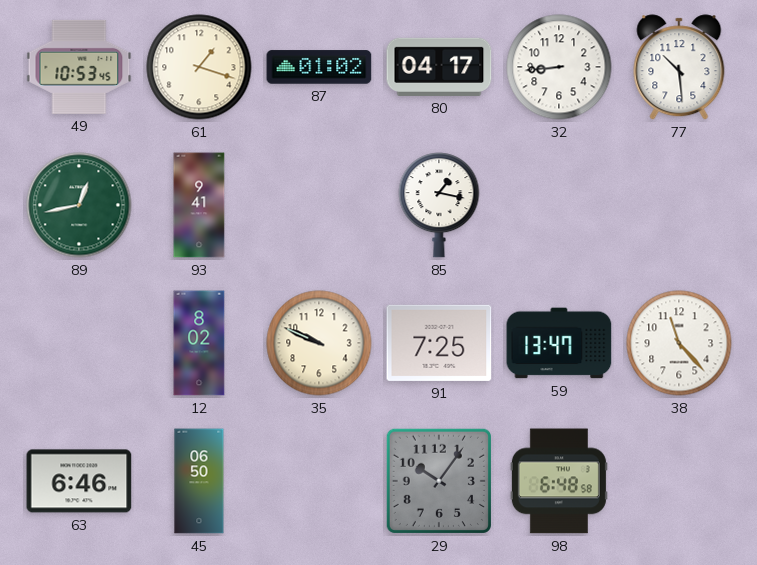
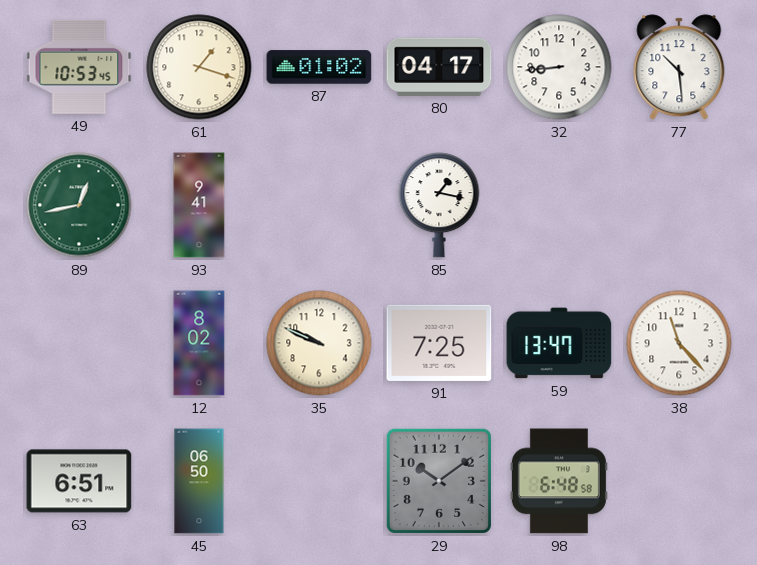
63: 6:46 -> 6:51 (79, 481)
29: 10:06 -> 10:09 (439, 481)
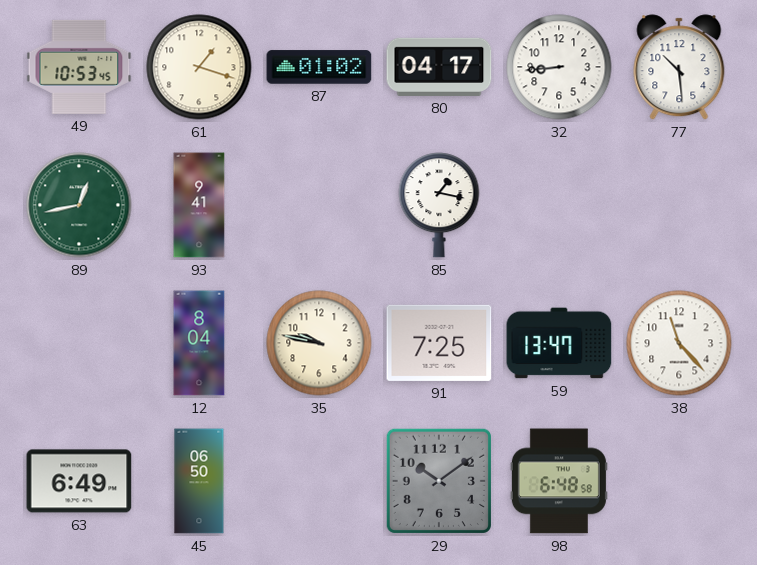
12: 8:02 -> 8:04 (199, 343)
35: 9:49 -> 9:47 (319, 343)
63: 6:51 -> 6:49 (79, 481)
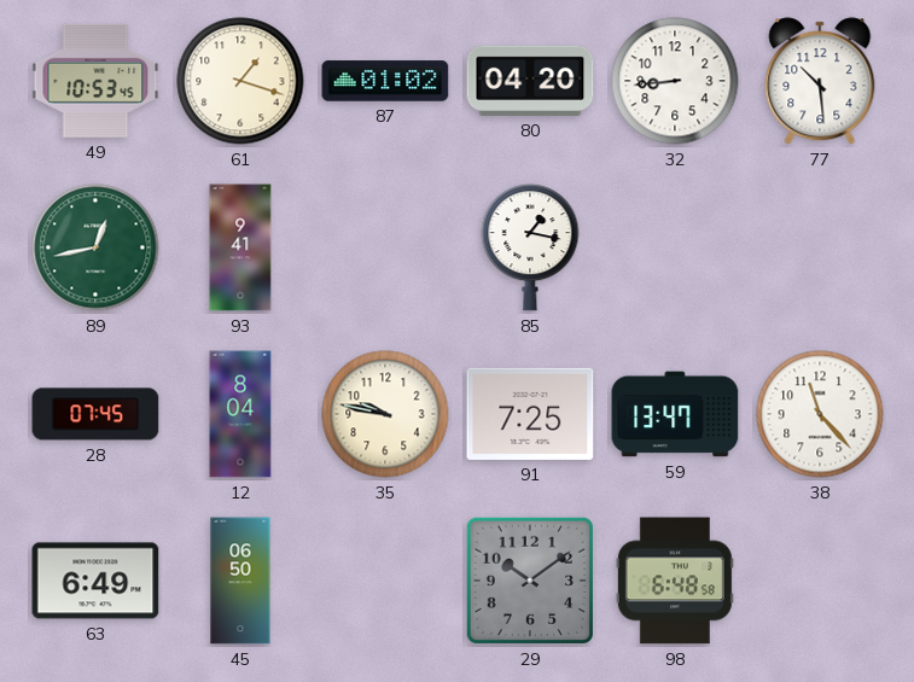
80: 04:17 -> 04:20 (530, 81)
28: none -> 07:45 (95, 414)
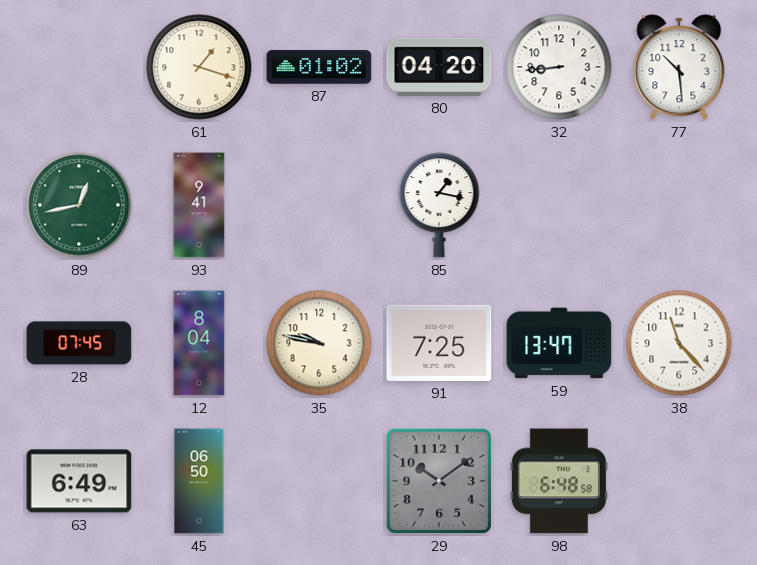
49: 10:53 -> none (95, 81)
